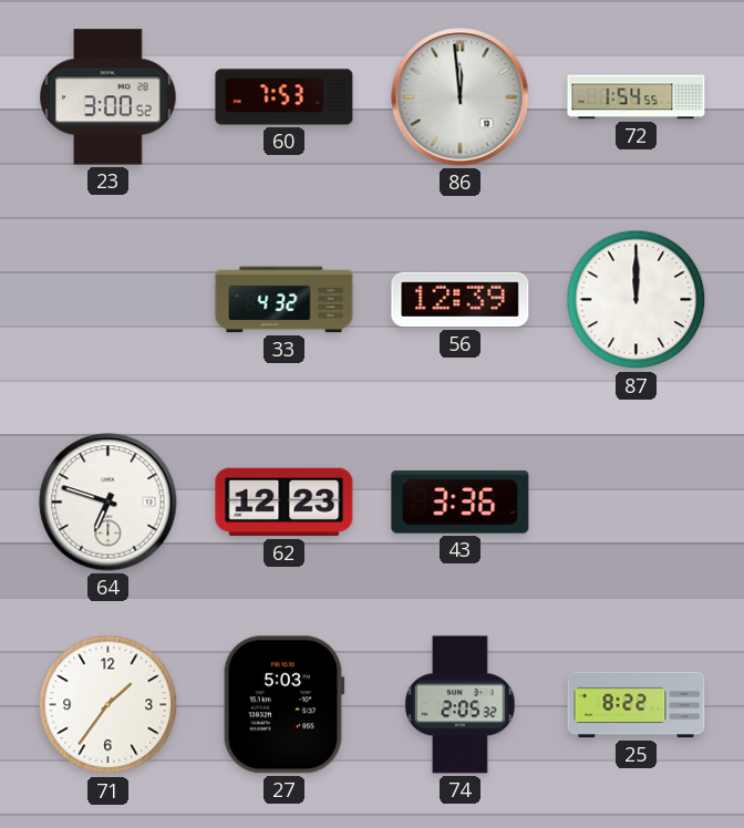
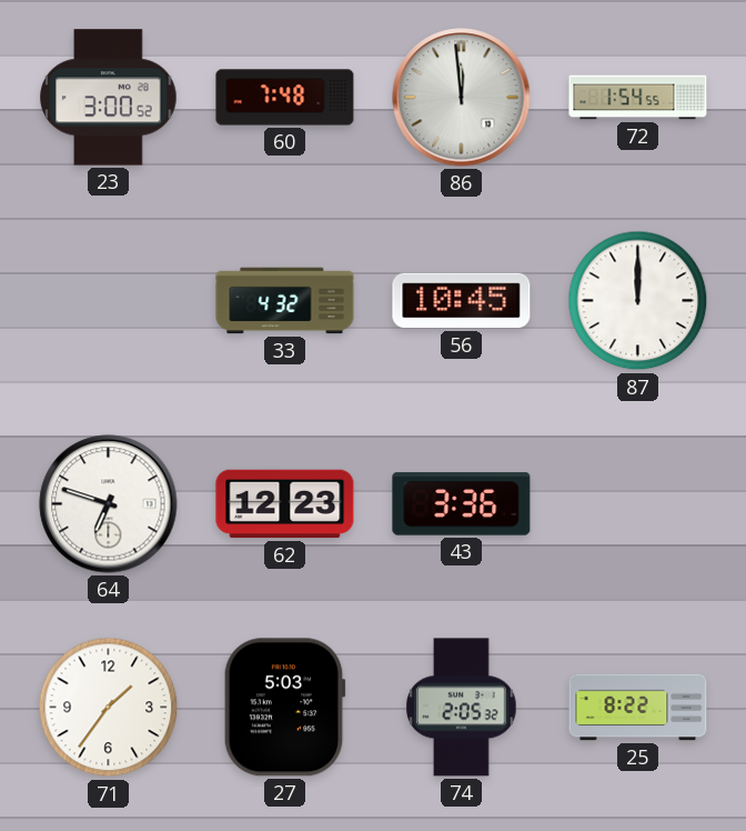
60: 7:53 -> 7:48 (285, 98)
56: 12:39 -> 10:45 (462, 301)
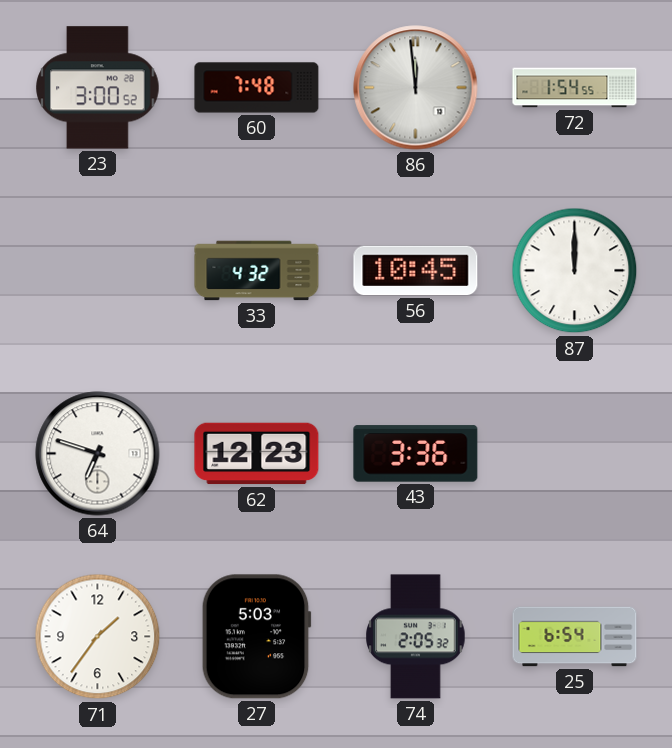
25: 8:22 -> 6:54 (575, 637)
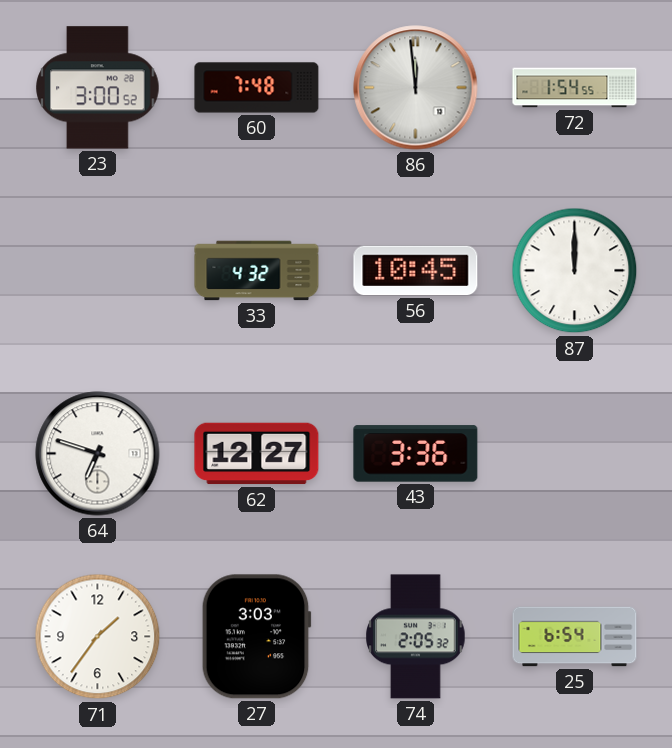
62: 12:23 -> 12:27 (257, 454)
27: 5:03 -> 3:03 (256, 637)
